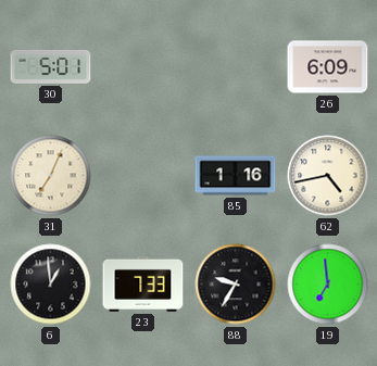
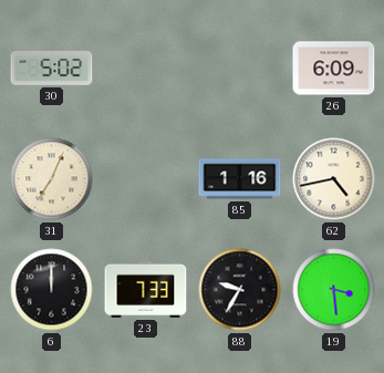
30: 5:01 -> 5:02 (52, 68)
6: 12:59 -> 12:00 (52, 290)
19: 6:59 -> 3:29 (334, 290)
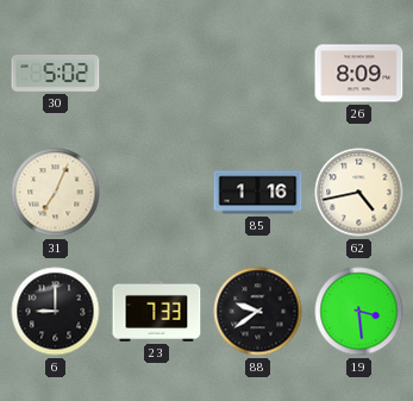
26: 6:09 -> 8:09 (359, 74)
6: 12:00 -> 9:00 (56, 312)
88: 9:35 -> 9:39 (258, 312)
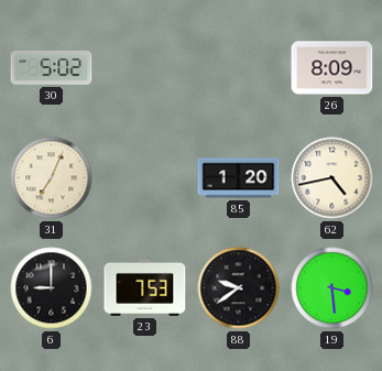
85: 1:16 -> 1:20 (239, 178)
23: 7:33 -> 7:53 (145, 287)
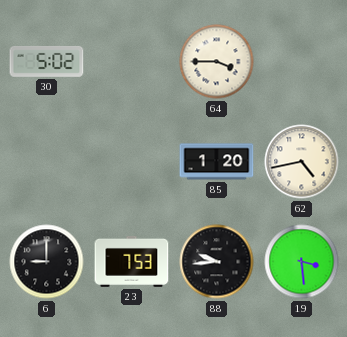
64: none -> 3:45 (217, 62)
26: 8:09 -> none (332, 68)
31: 7:04 -> none (52, 178)
88: 9:39 -> 9:44 (217, 262)
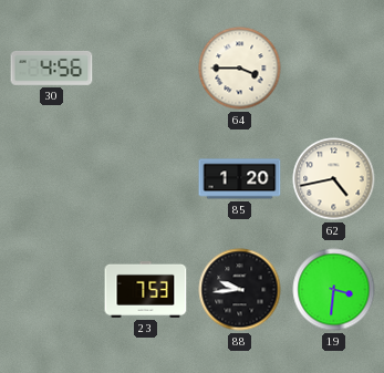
30: 5:02 -> 4:56 (52, 68)
6: 9:00 -> none (47, 262)
19: 3:29 -> 3:31 (334, 290)
